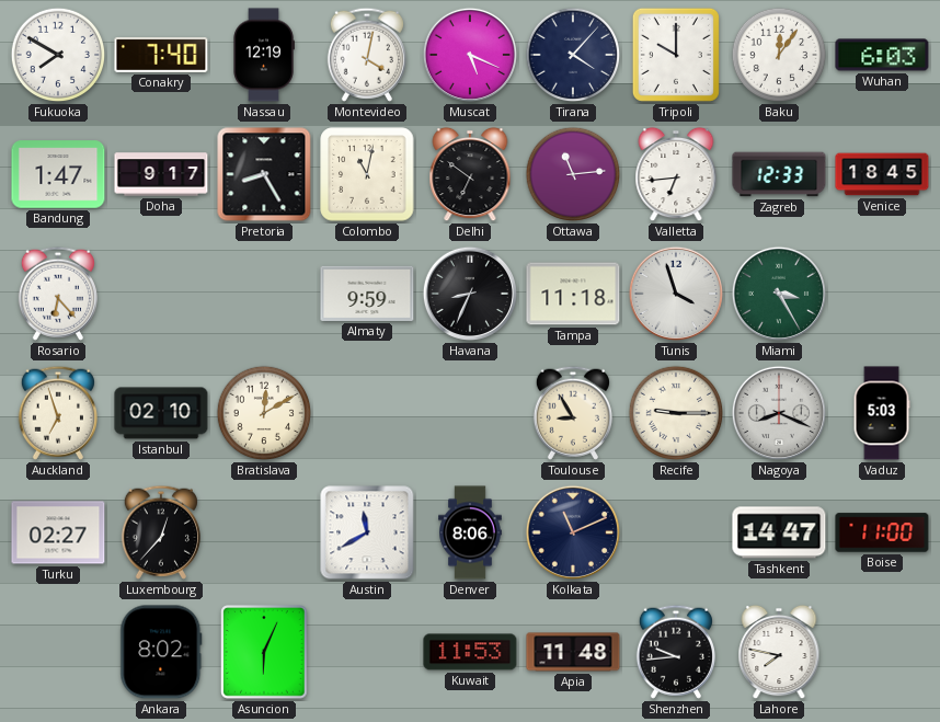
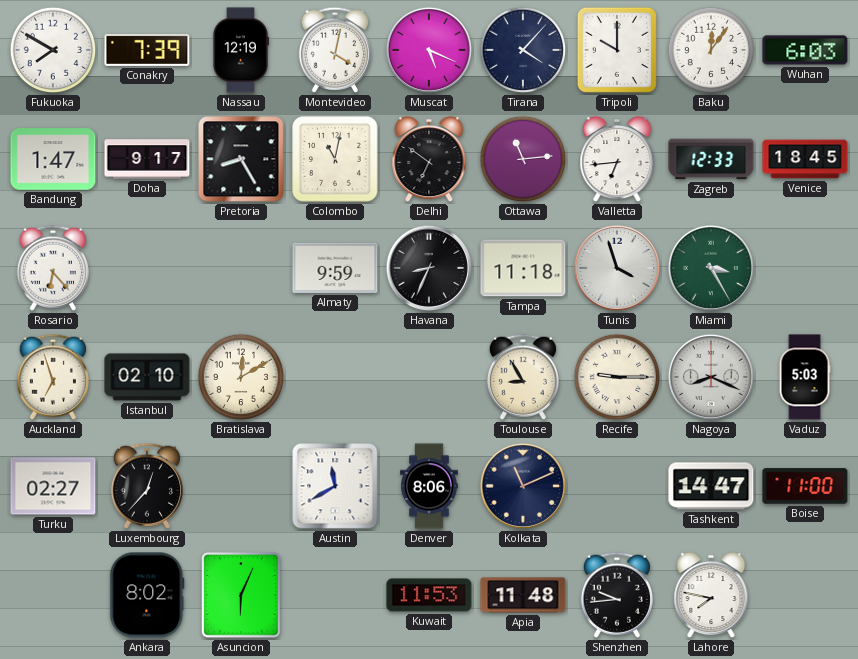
Conakry: 7:40 -> 7:39 (147, 50)
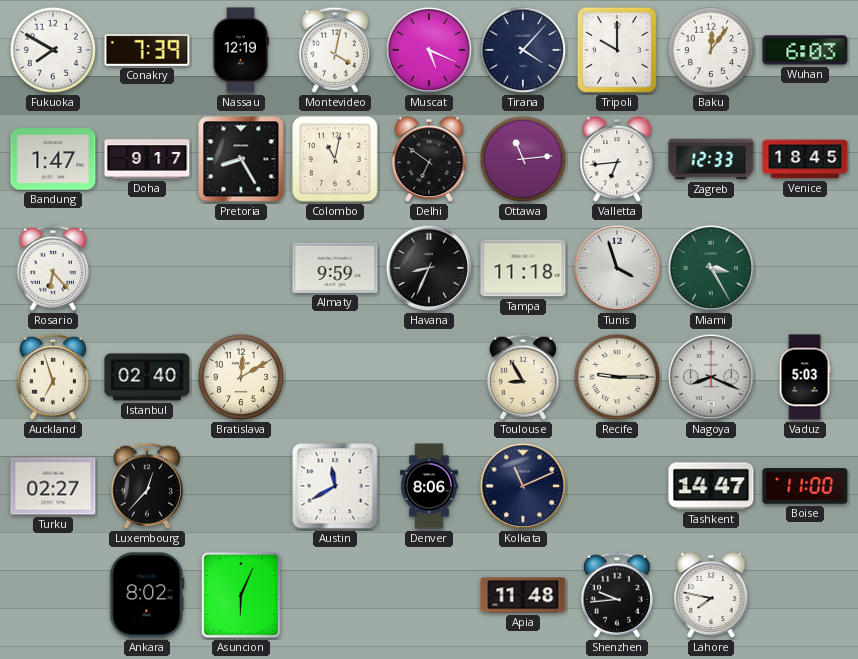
Istanbul: 02:10 -> 02:40 (147, 377)
Kuwait: 11:53 -> none (429, 595)
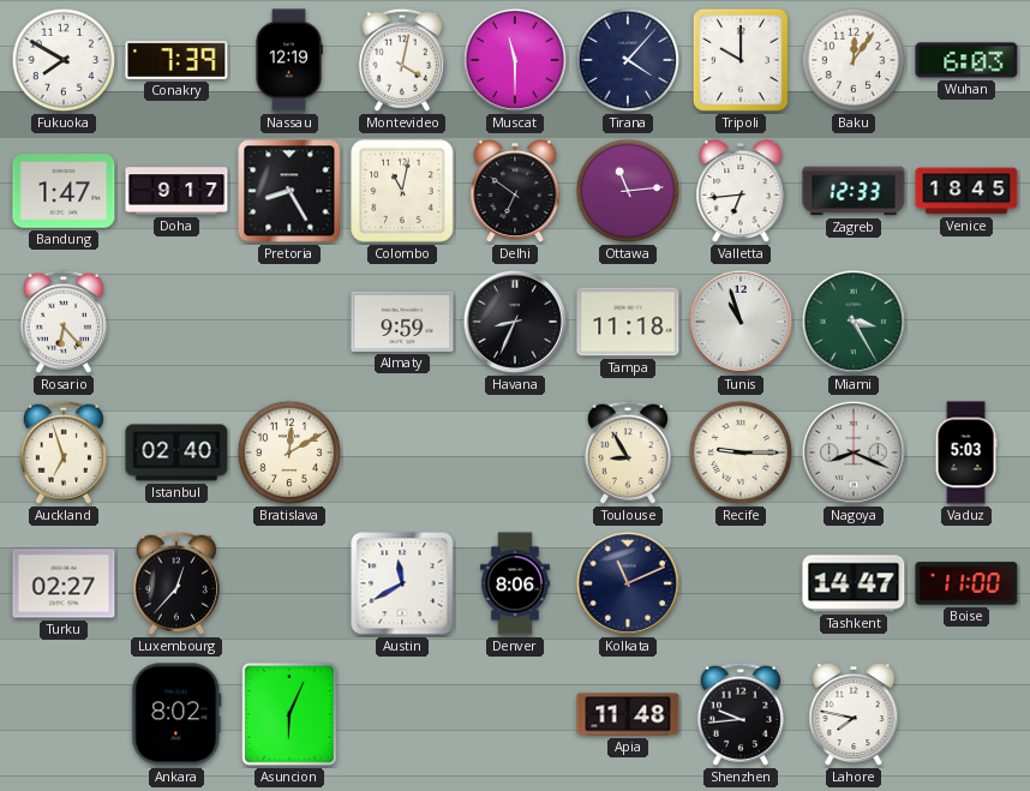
Muscat: 5:19 -> 11:30 (515, 60)
Tunis: 3:57 -> 10:57 (741, 322)
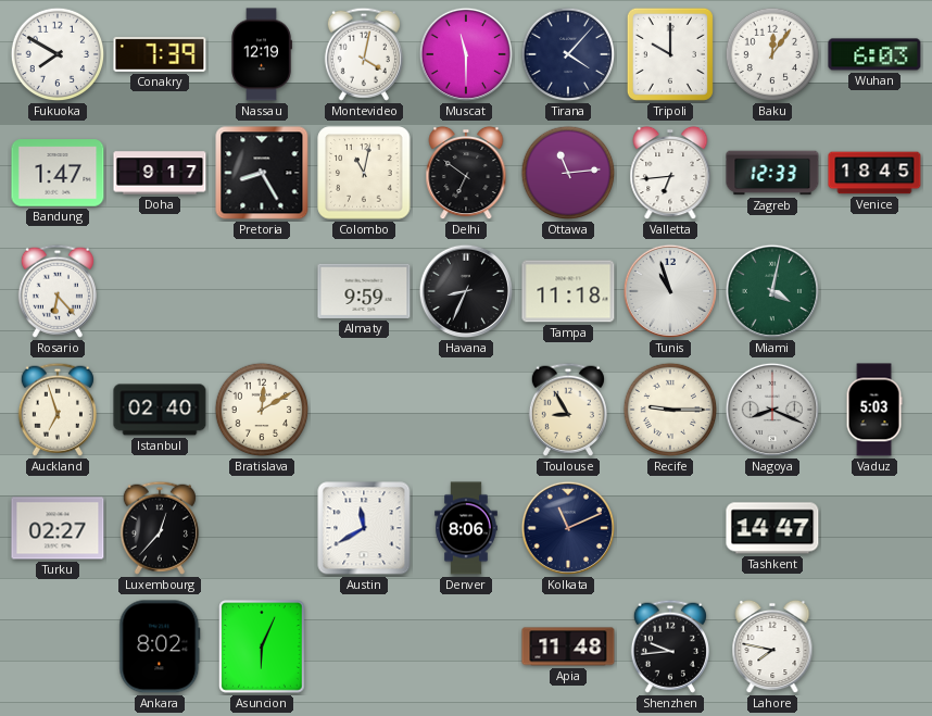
Miami: 3:25 -> 4:02 (772, 291)
Boise: 11:00 -> none (966, 583)
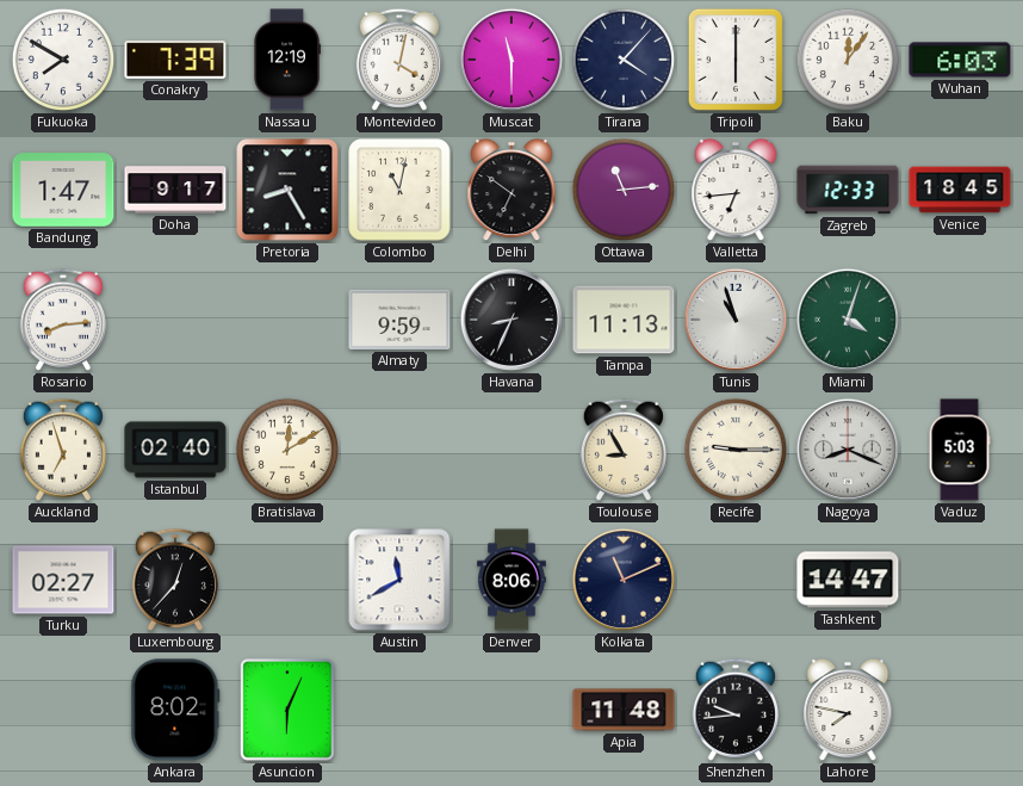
Tripoli: 10:00 -> 6:00 (736, 60)
Rosario: 6:23 -> 8:14 (63, 320)
Tampa: 11:18 -> 11:13 (624, 320)
Miami: 4:02 -> 4:03 (848, 320)
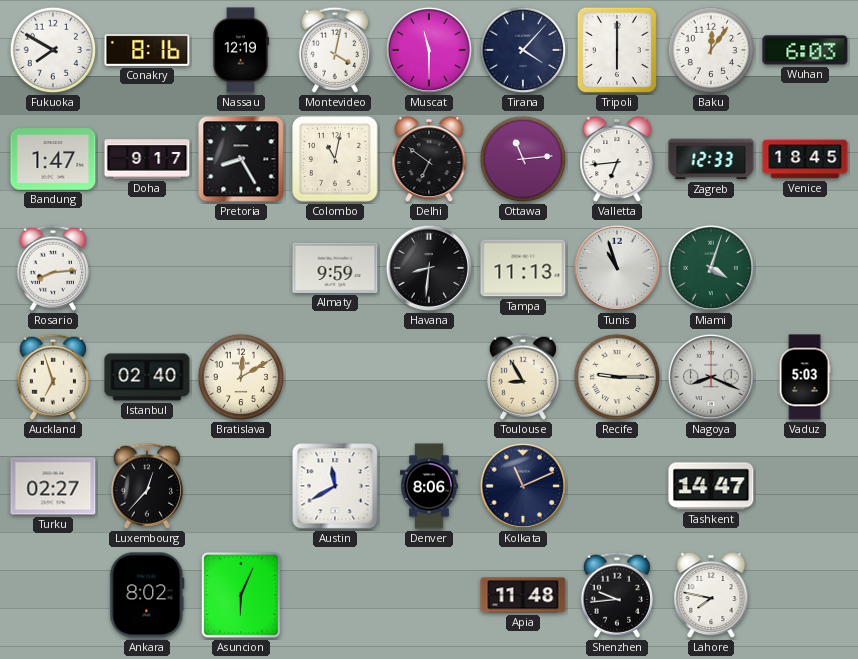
Conakry: 7:39 -> 8:16 (147, 50)
Havana: 8:34 -> 8:31 (429, 268)
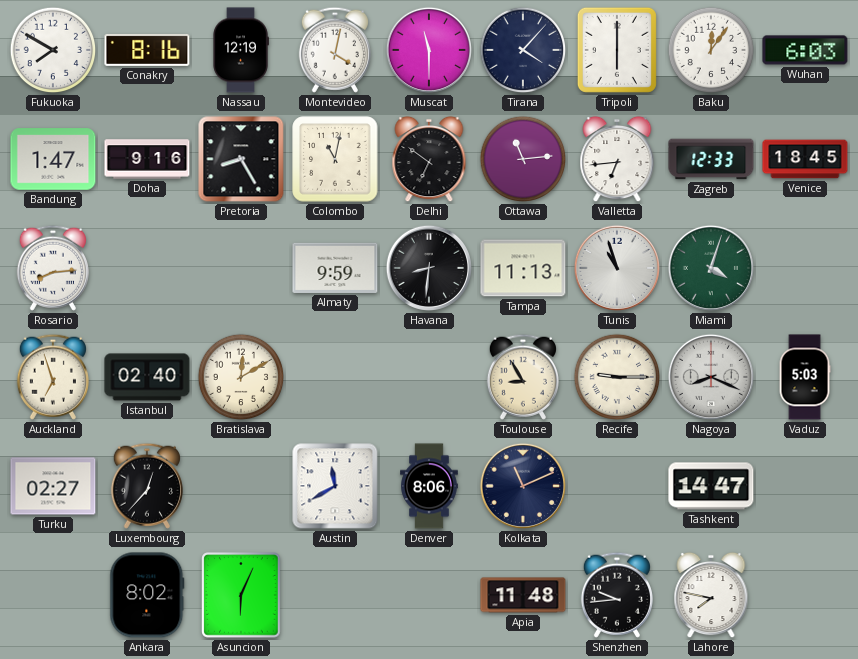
Doha: 9:17 -> 9:16 (147, 159)
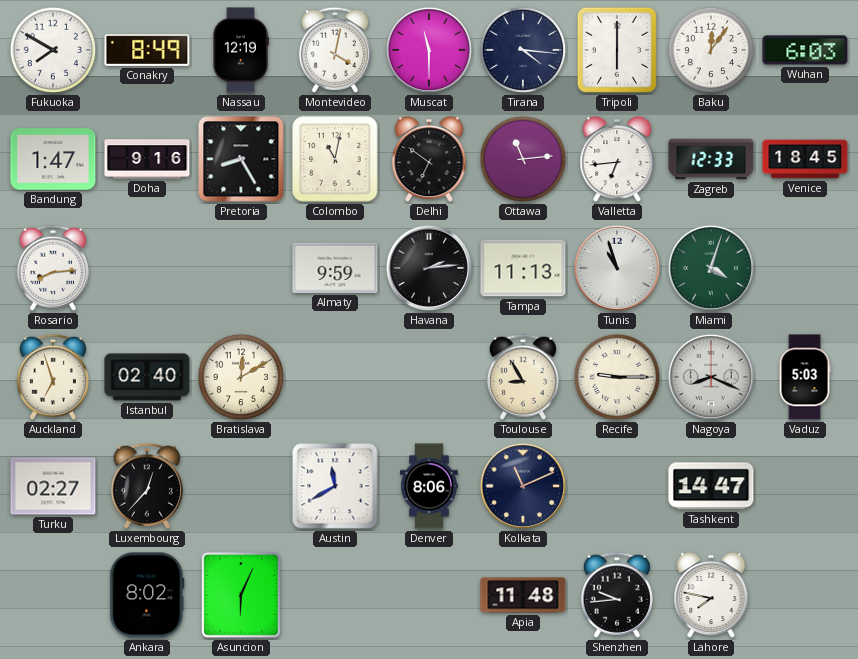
Conakry: 8:16 -> 8:49 (147, 50)
Tirana: 4:07 -> 4:16 (523, 50)
Havana: 8:31 -> 2:14 (429, 268)
